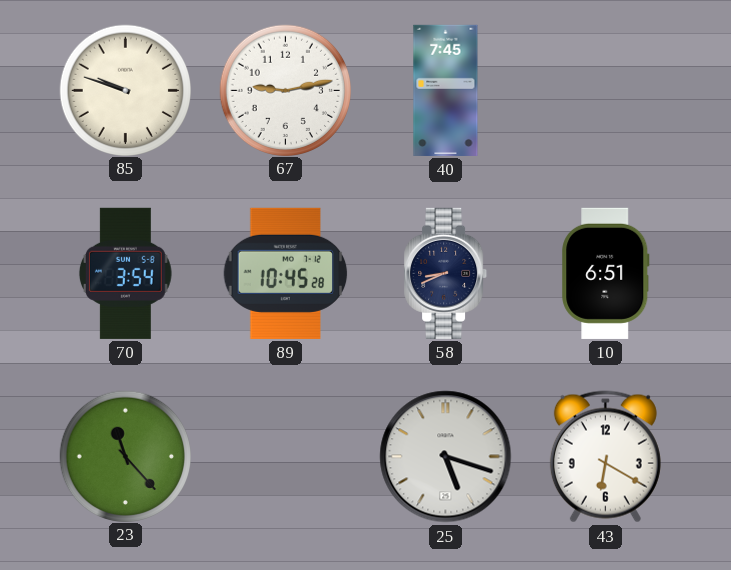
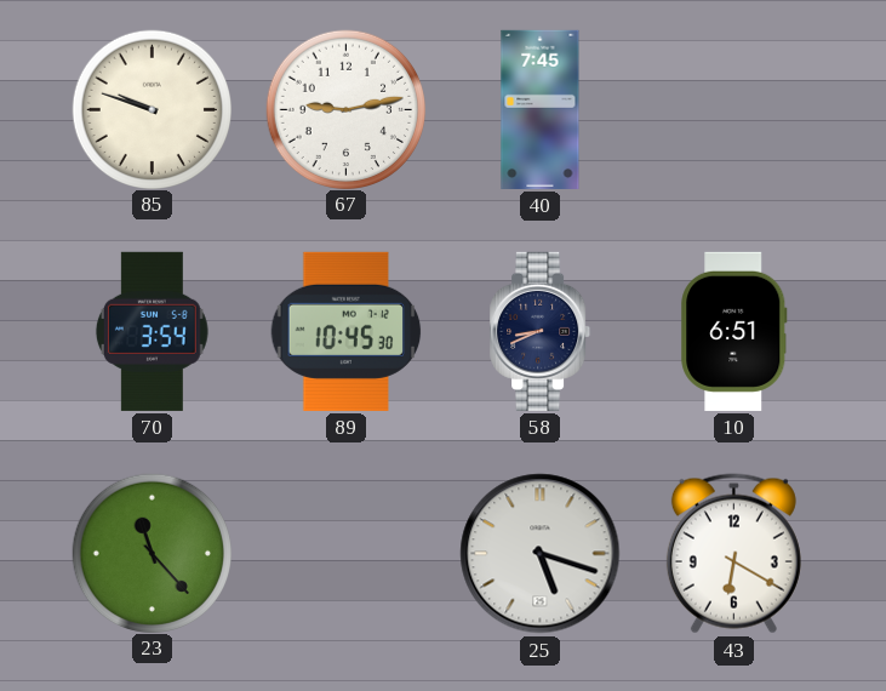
89: 10:45:28 -> 10:45:30 (347, 331)
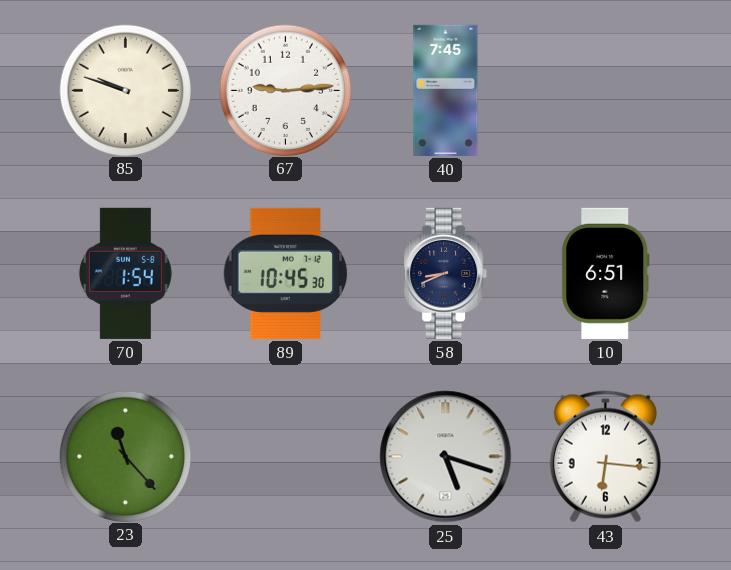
67: 9:13 -> 9:14 (285, 90)
70: 3:54 -> 1:54 (125, 273)
43: 6:20 -> 6:16 (605, 457)
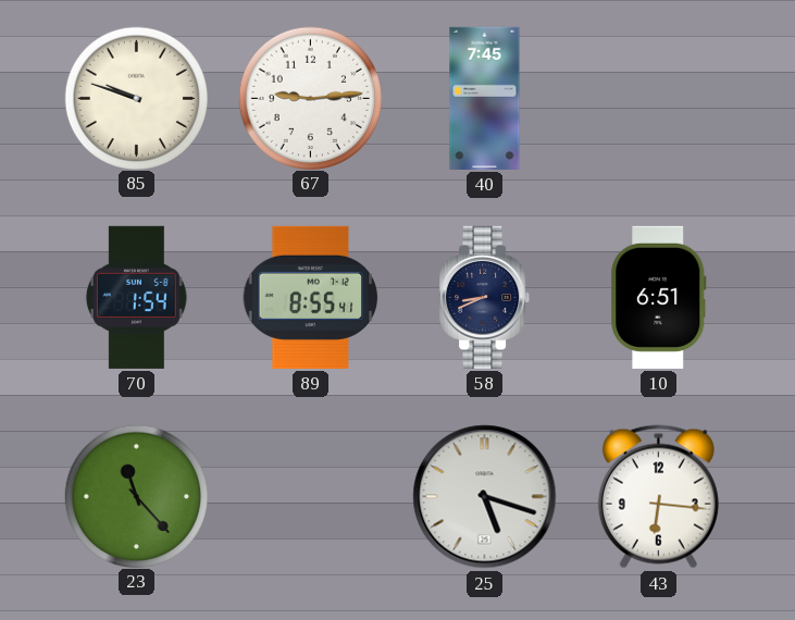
89: 10:45 -> 8:55 (311, 297)
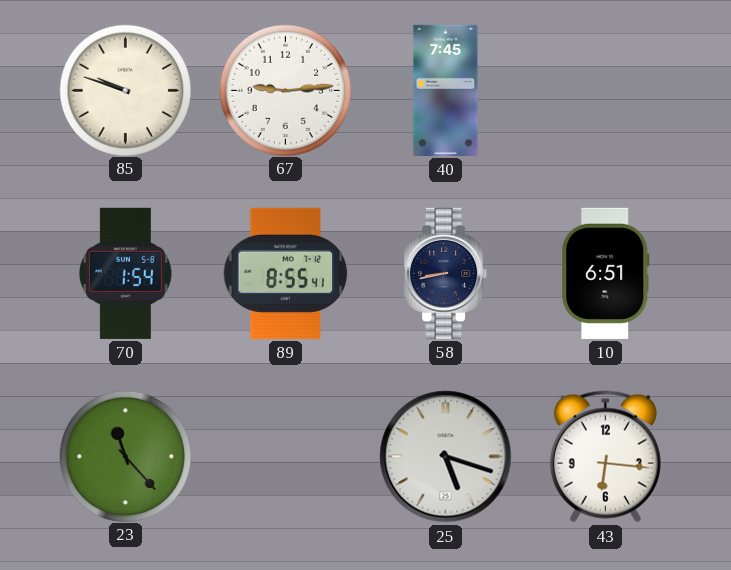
58: 8:41 -> 8:43 (446, 273)
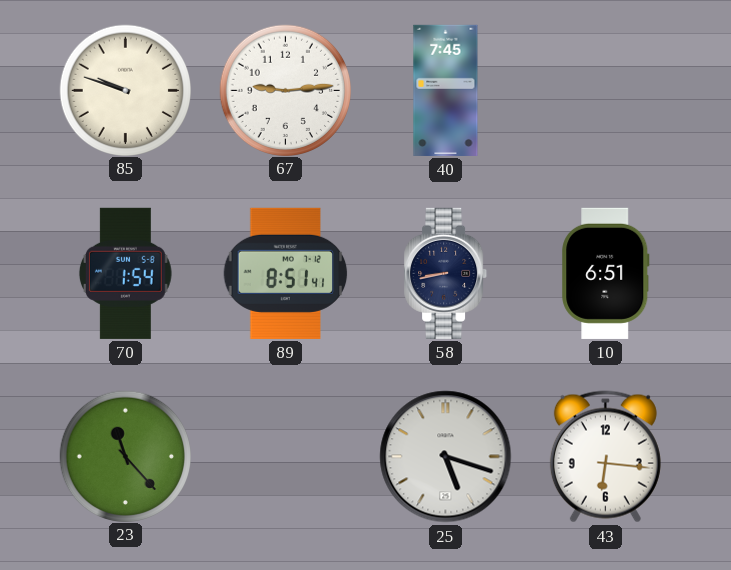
89: 8:55 -> 8:51 (286, 273)
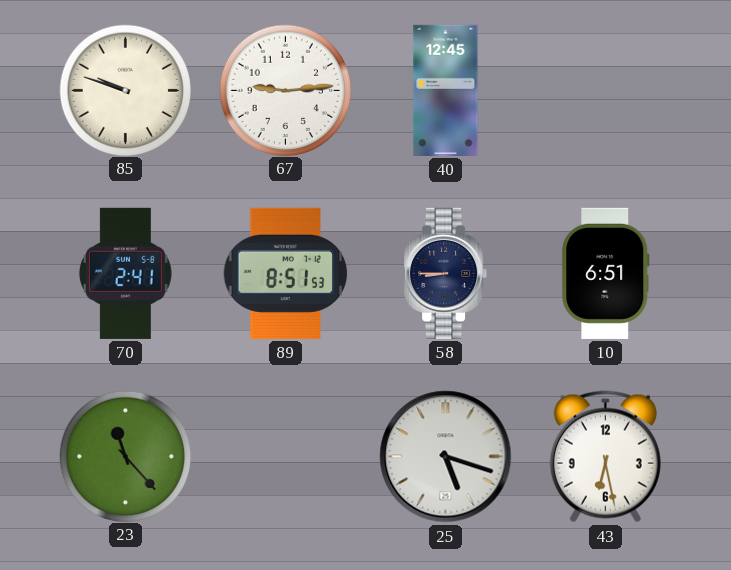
40: 7:45 -> 12:45 (446, 90)
70: 1:54 -> 2:41 (125, 273)
89: 8:51:41 -> 8:51:53 (286, 273)
58: 8:43 -> 8:45 (446, 273)
43: 6:16 -> 6:28 (605, 457)
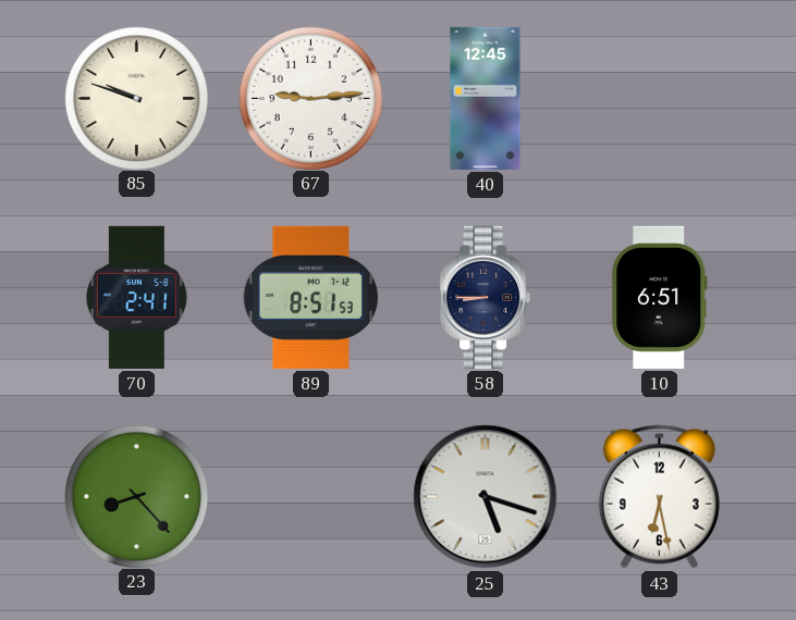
23: 11:23 -> 8:23 (136, 496)
